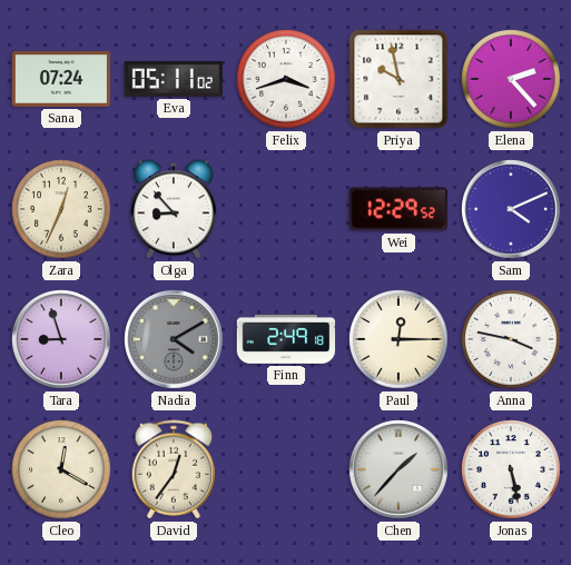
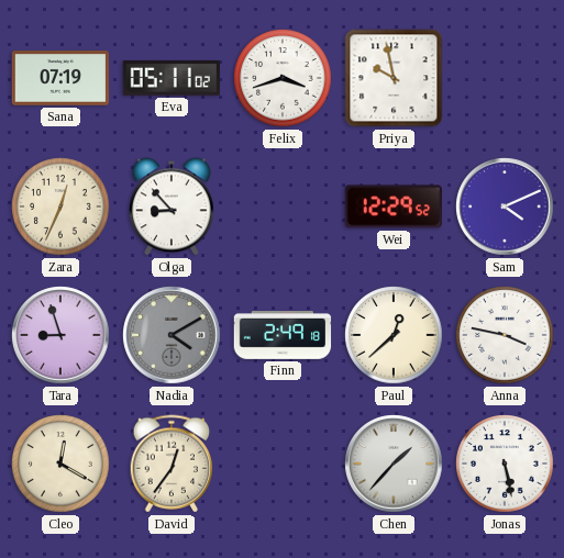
Sana: 07:24 -> 07:19 (60, 78)
Elena: 2:23 -> none (511, 79)
Paul: 12:15 -> 12:38 (394, 335)
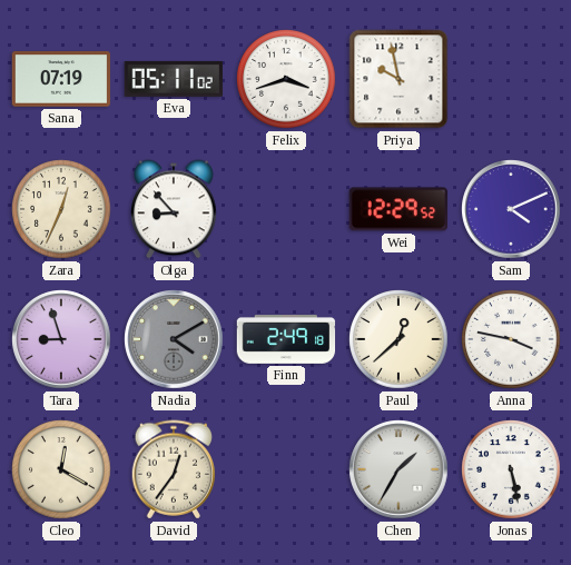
Chen: 1:37 -> 1:35 (398, 469)
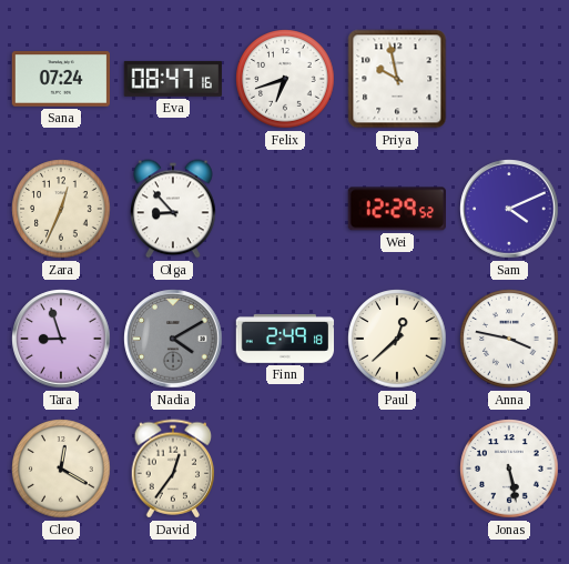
Sana: 07:19 -> 07:24 (61, 79)
Eva: 05:11 -> 08:47 (172, 79)
Felix: 3:42 -> 6:42 (285, 79)
Chen: 1:35 -> none (398, 469)
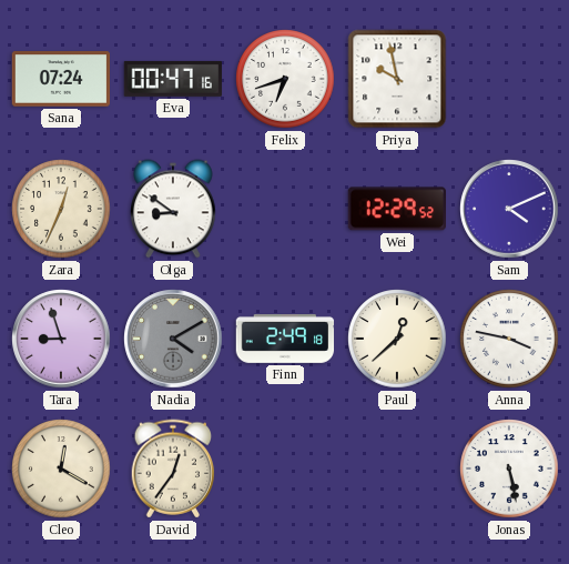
Eva: 08:47 -> 00:47 (172, 79)
Olga: 8:53 -> 8:51 (173, 209)
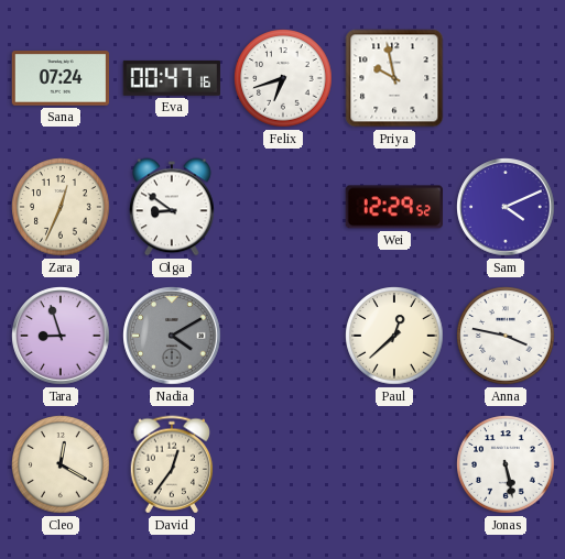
Finn: 2:49 -> none (285, 340)
